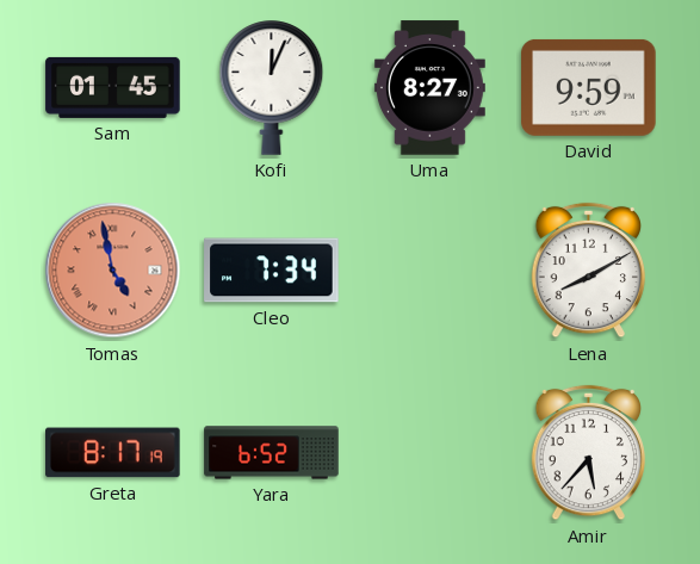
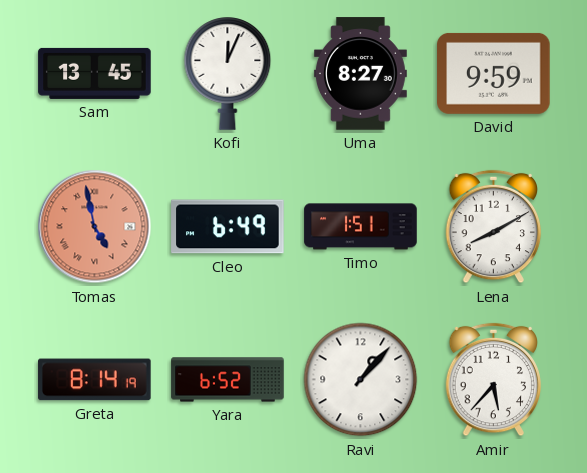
Sam: 01:45 -> 13:45 (95, 73)
Cleo: 7:34 -> 6:49 (228, 227)
Timo: none -> 1:51 (361, 227)
Greta: 8:17 -> 8:14 (95, 380)
Ravi: none -> 1:07 (361, 380)
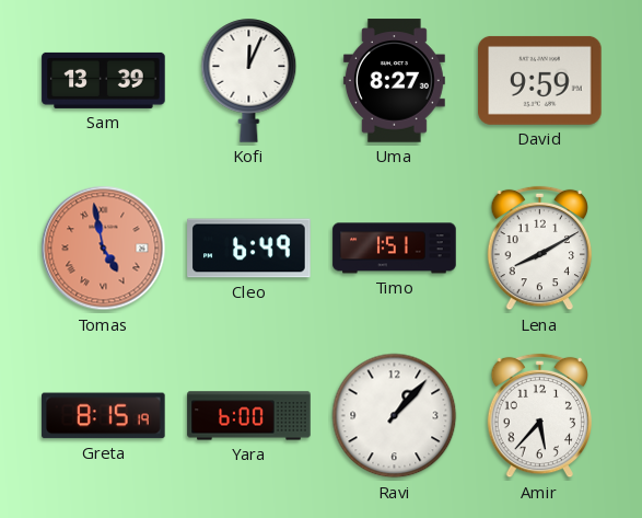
Sam: 13:45 -> 13:39 (104, 80)
Greta: 8:14 -> 8:15 (104, 416)
Yara: 6:52 -> 6:00 (249, 416)
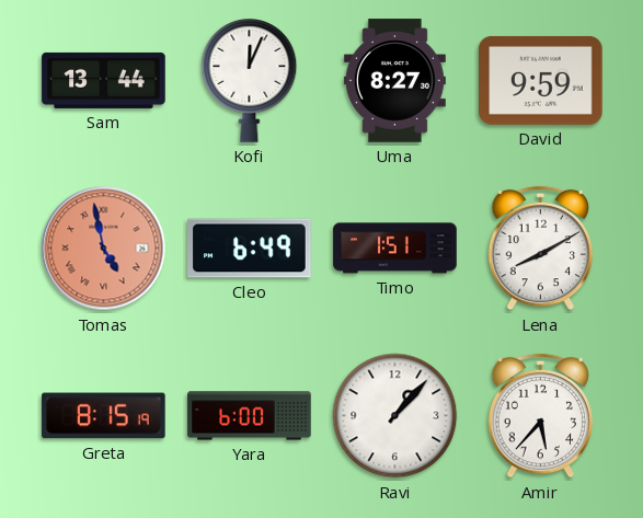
Sam: 13:39 -> 13:44 (104, 80)
